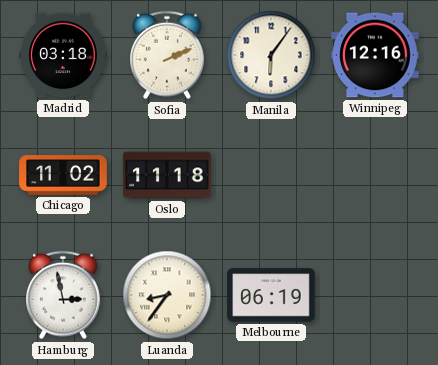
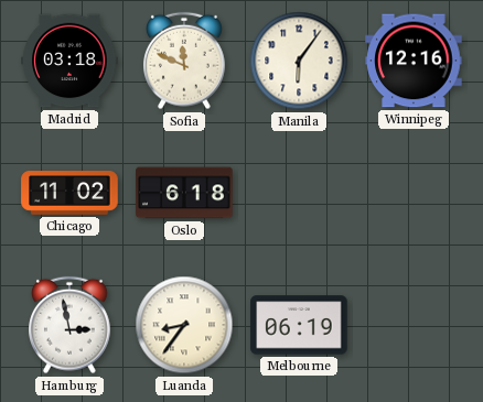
Sofia: 2:11 -> 11:49 (185, 61)
Oslo: 11:18 -> 6:18 (184, 193)
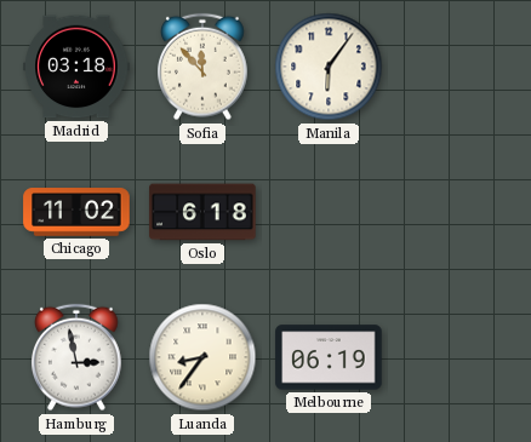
Sofia: 11:49 -> 11:53 (204, 67)
Winnipeg: 12:16 -> none (414, 61)
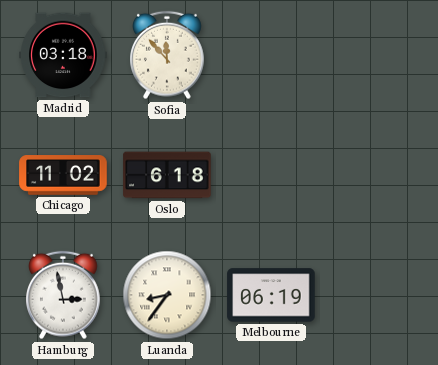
Manila: 6:06 -> none (329, 67)
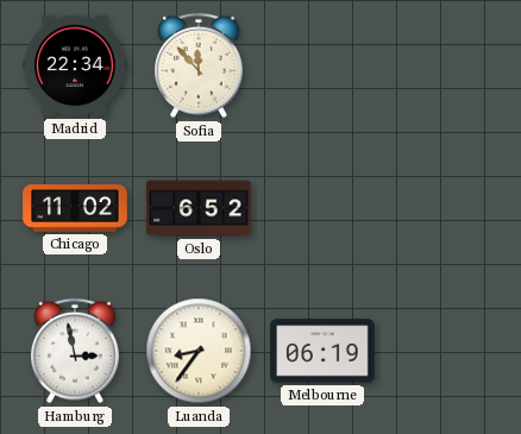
Madrid: 03:18 -> 22:34 (75, 65)
Oslo: 6:18 -> 6:52 (199, 208)
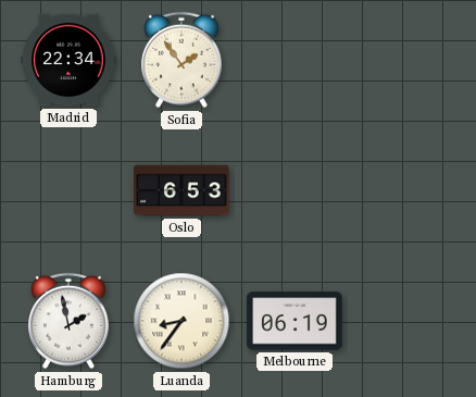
Sofia: 11:53 -> 1:54 (183, 60)
Chicago: 11:02 -> none (75, 208)
Oslo: 6:52 -> 6:53 (181, 190)
Hamburg: 2:58 -> 1:58 (70, 321)
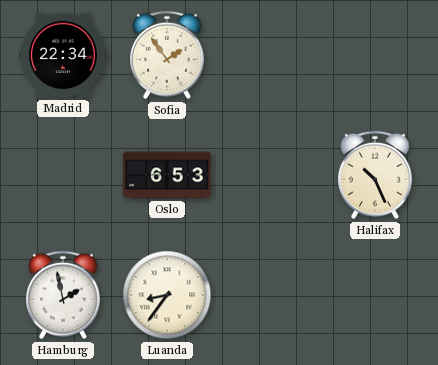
Halifax: none -> 10:26 (376, 175)
Melbourne: 06:19 -> none (295, 321)
